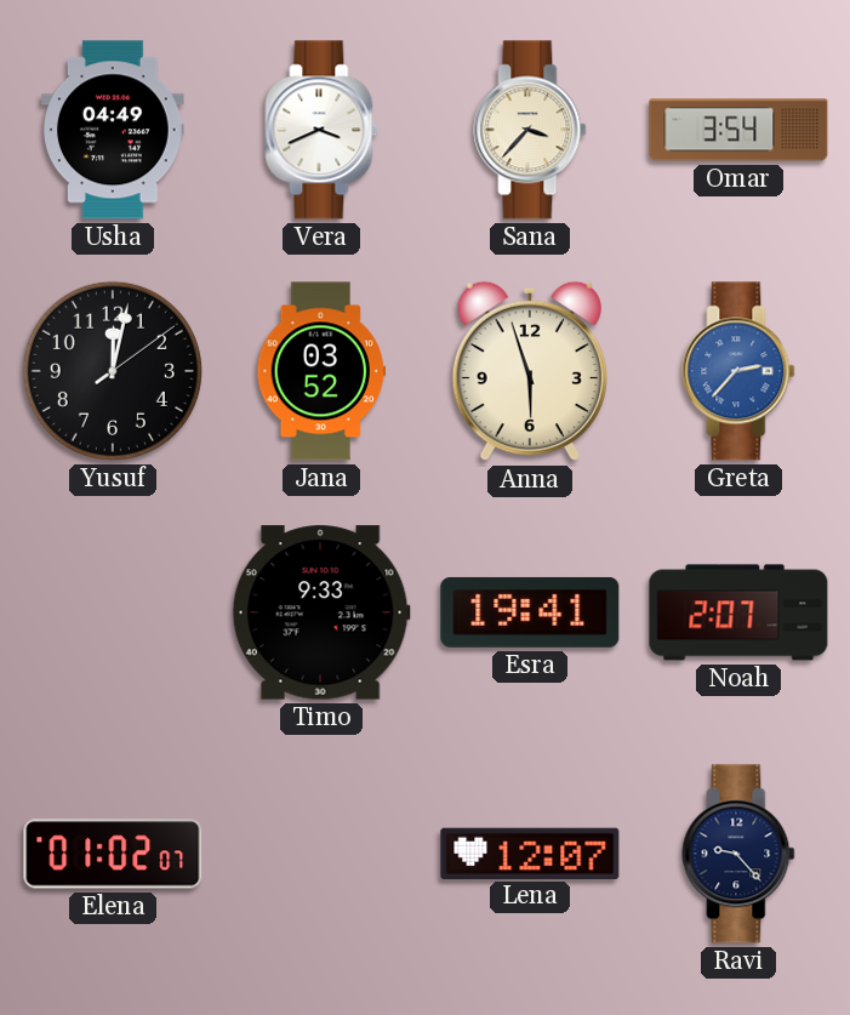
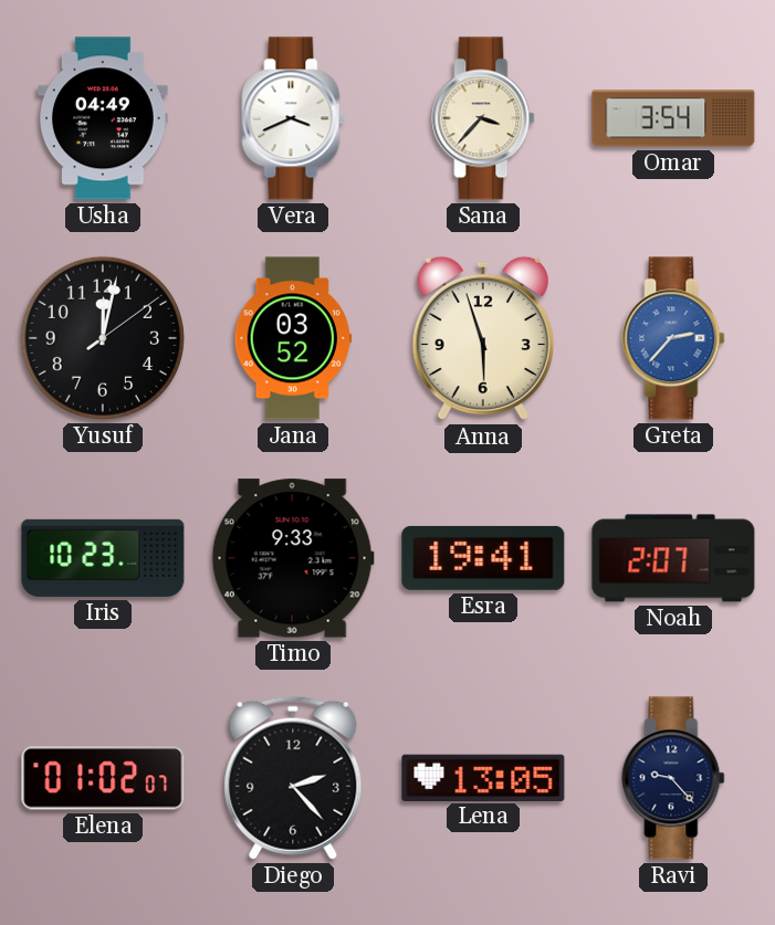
Iris: none -> 10:23 (103, 558)
Diego: none -> 2:23 (293, 778)
Lena: 12:07 -> 13:05 (483, 777)
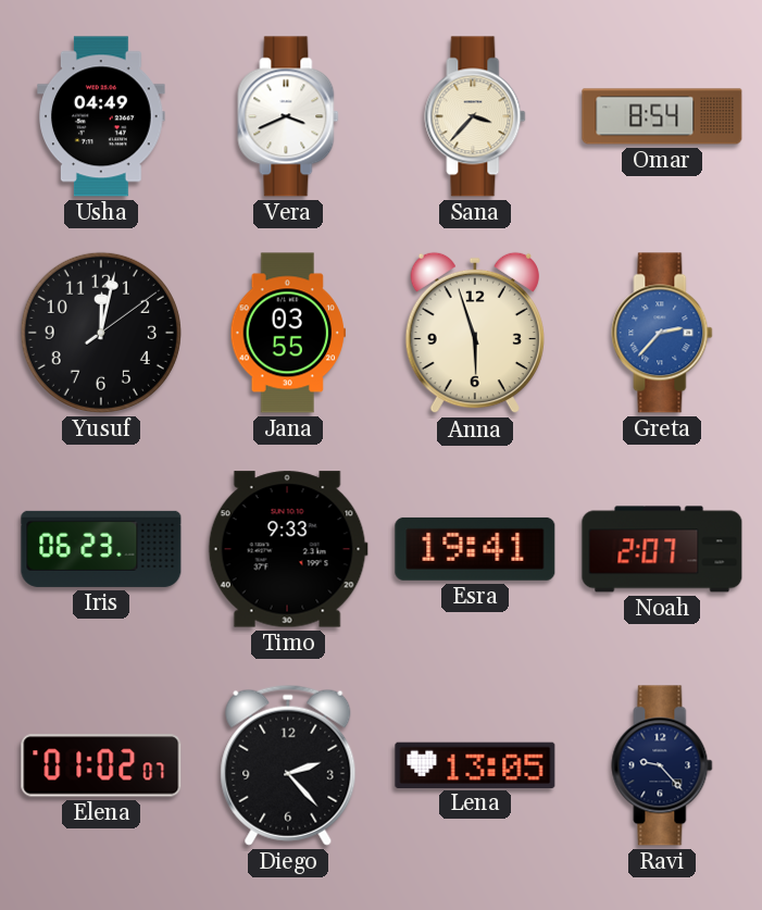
Omar: 3:54 -> 8:54 (662, 116)
Jana: 03:52 -> 03:55 (287, 333)
Iris: 10:23 -> 06:23 (101, 549)
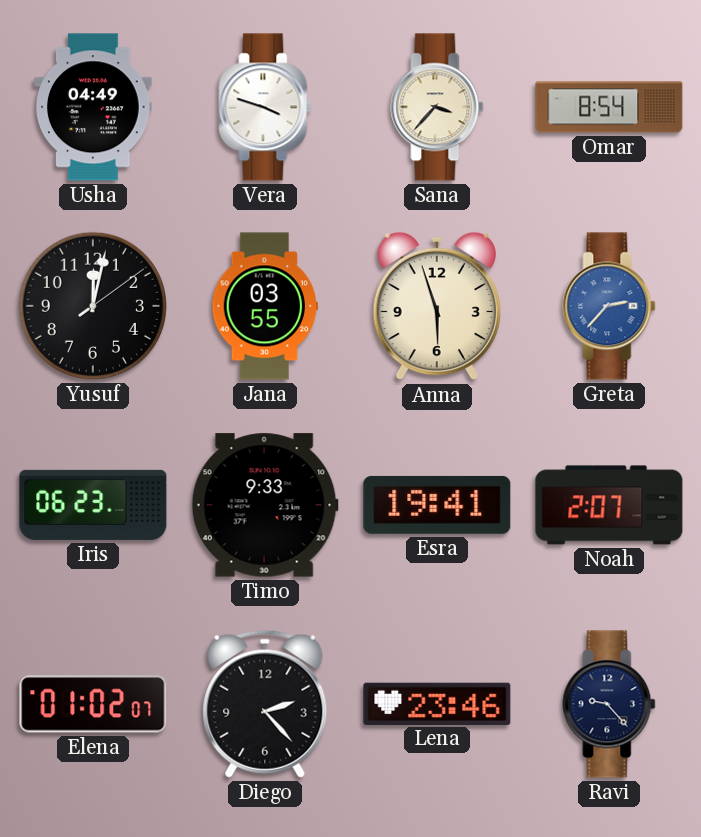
Vera: 3:41 -> 3:48 (265, 107)
Lena: 13:05 -> 23:46 (437, 703)
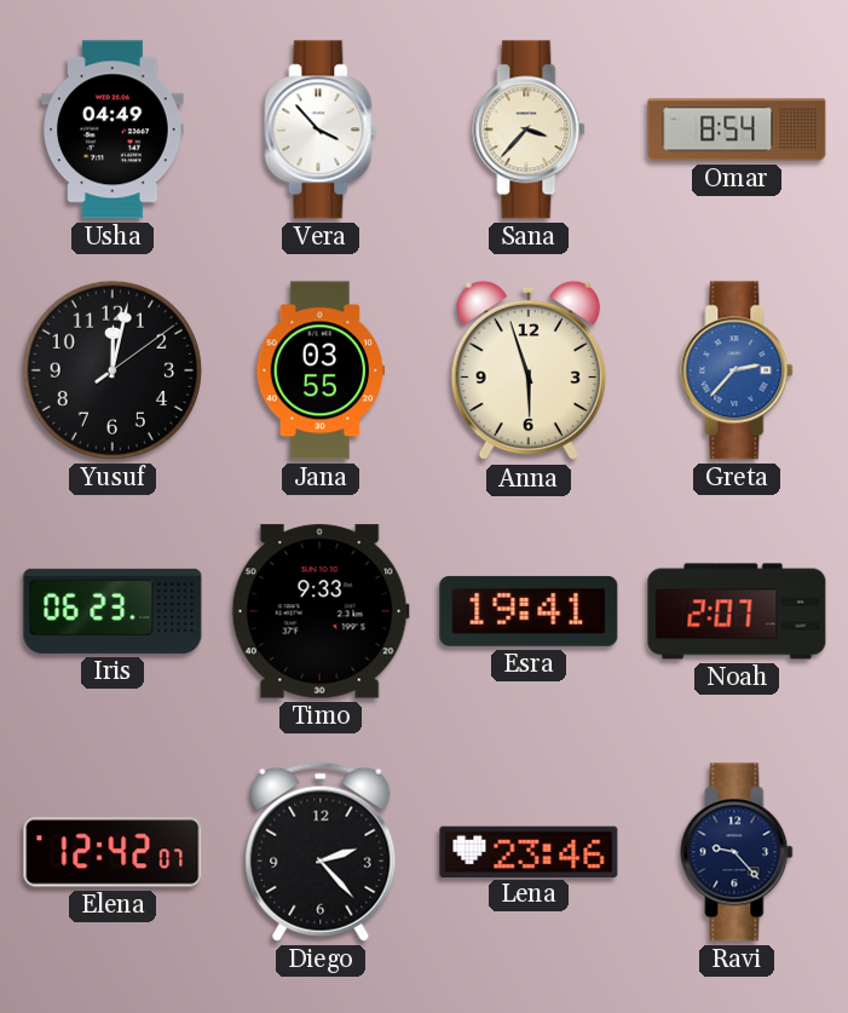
Vera: 3:48 -> 3:53 (321, 129)
Elena: 01:02 -> 12:42 (113, 852)
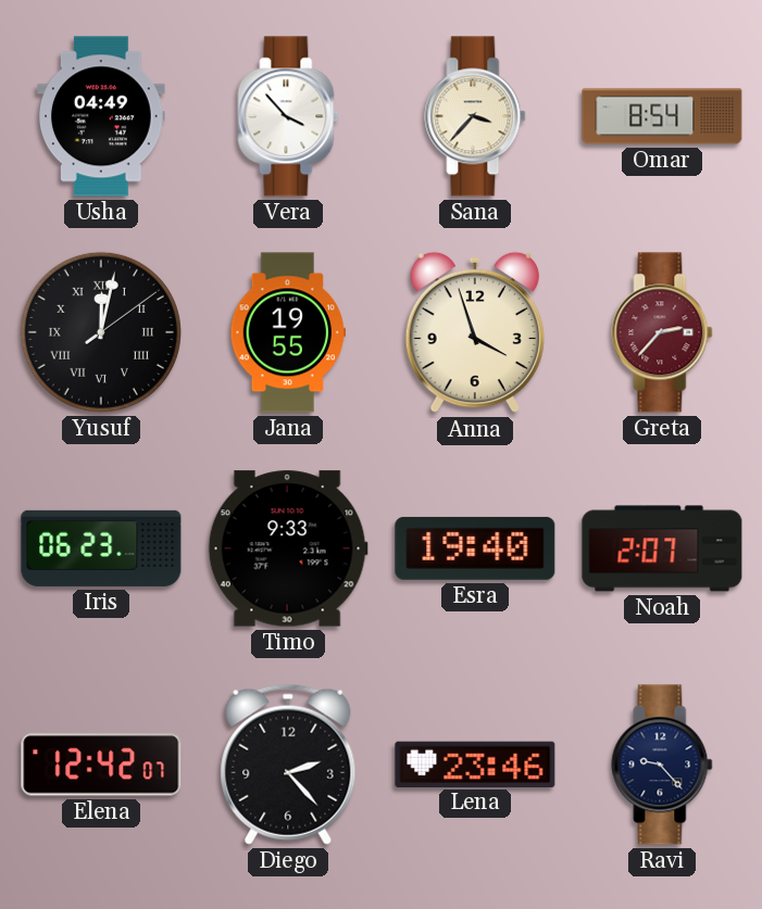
Yusuf numerals: Arabic -> Roman (101, 332)
Jana: 03:55 -> 19:55 (287, 332)
Anna: 5:57 -> 3:57 (475, 332)
Greta dial: blue -> burgundy (662, 332)
Esra: 19:41 -> 19:40 (475, 548)
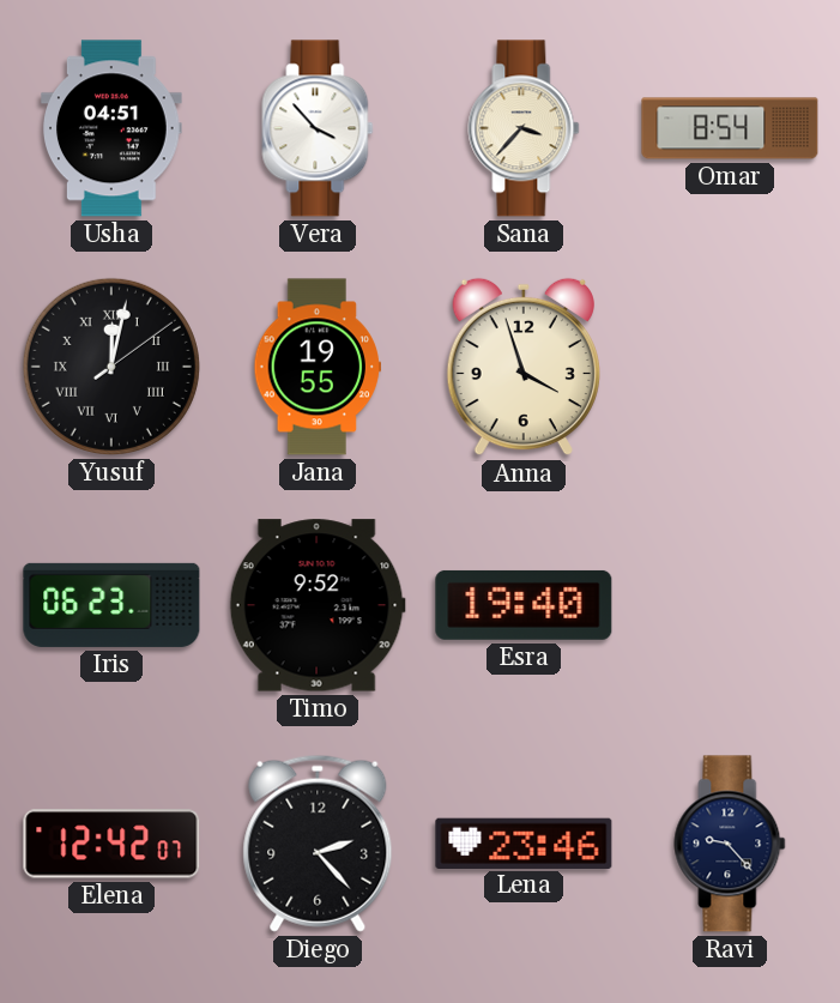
Usha: 04:49 -> 04:51 (113, 128)
Greta: 2:37 -> none (662, 332)
Timo: 9:33 -> 9:52 (318, 605)
Noah: 2:07 -> none (662, 548)
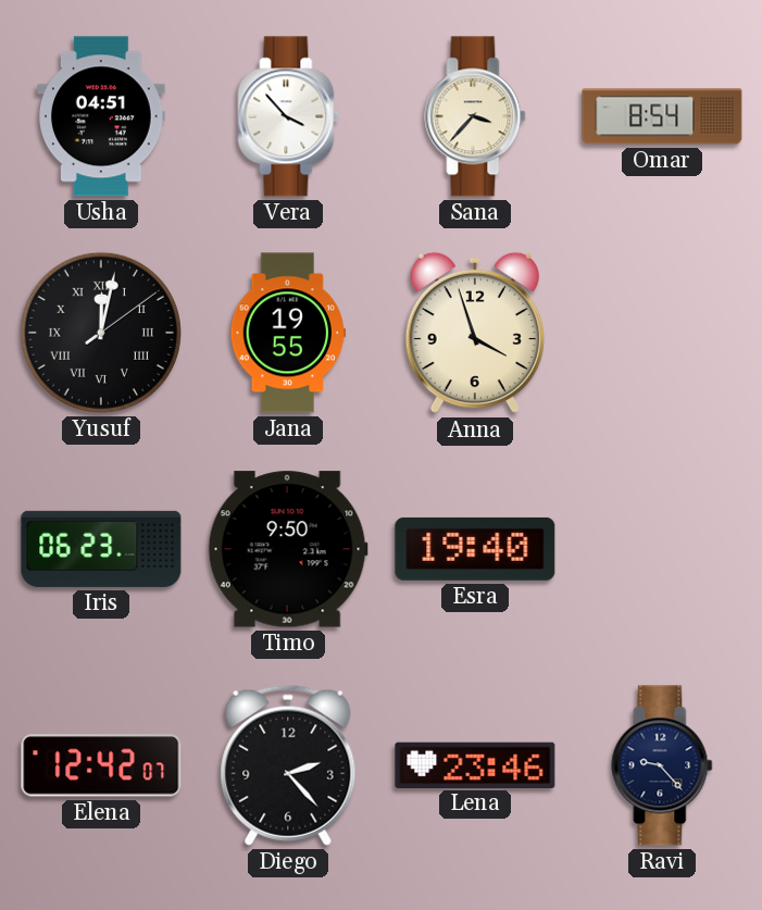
Timo: 9:52 -> 9:50 (288, 549)
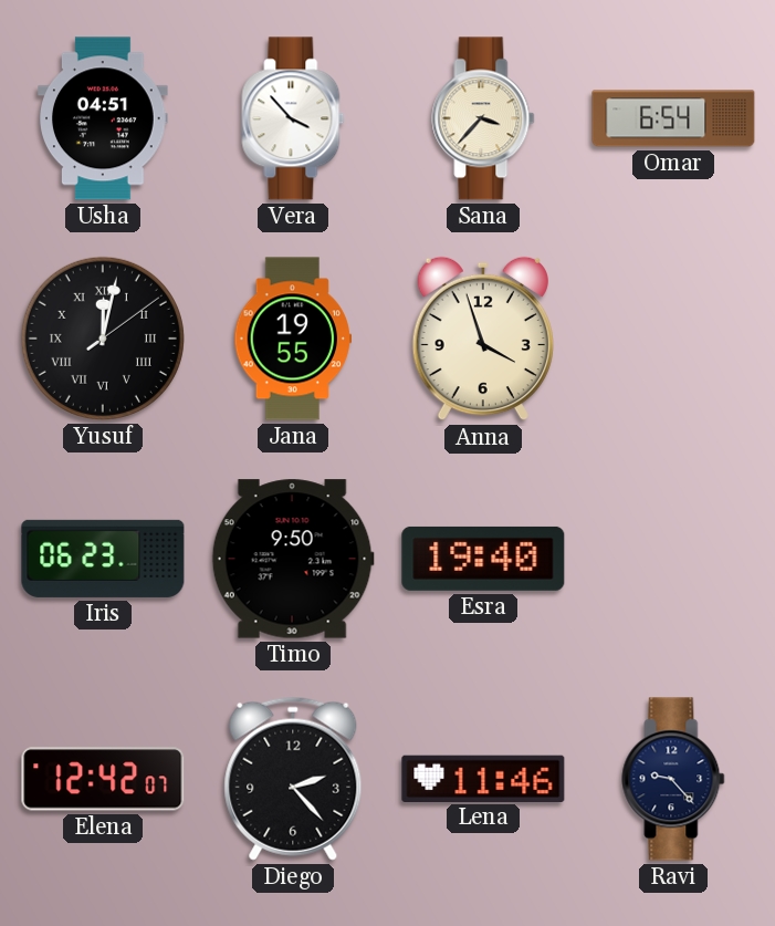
Omar: 8:54 -> 6:54 (673, 118)
Lena: 23:46 -> 11:46 (483, 778)
